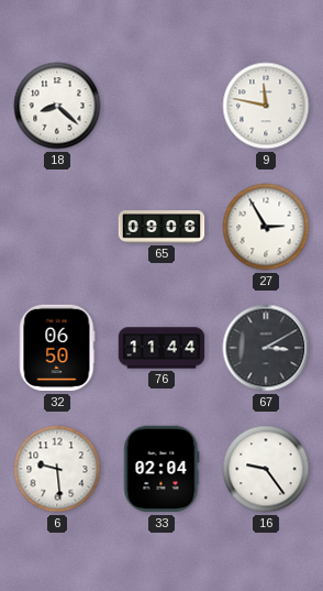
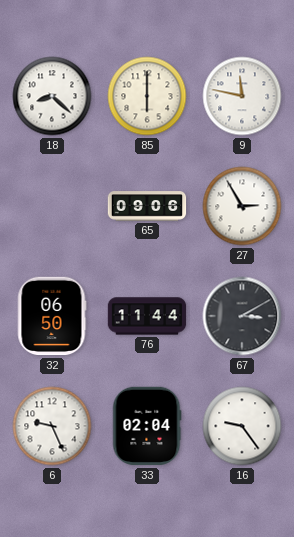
85: none -> 6:00 (147, 96)
6: 9:29 -> 9:26 (52, 426)
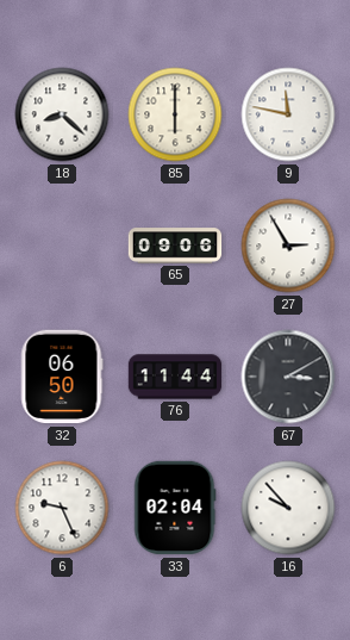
16: 9:24 -> 9:53 (288, 508)
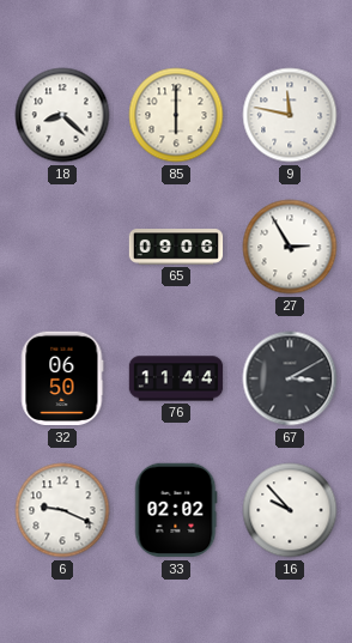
6: 9:26 -> 9:19 (62, 510)
33: 02:04 -> 02:02 (176, 510)
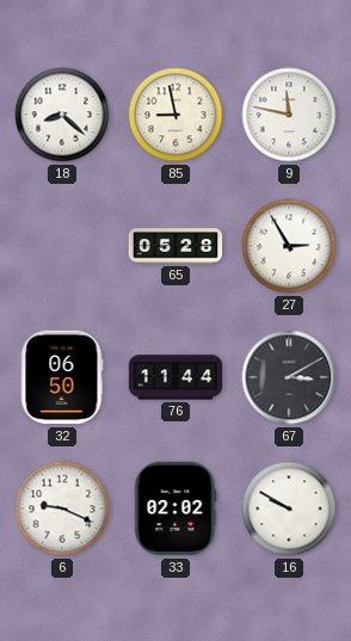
85: 6:00 -> 8:58 (176, 115)
65: 09:06 -> 05:28 (176, 246)
16: 9:53 -> 9:50 (289, 509)
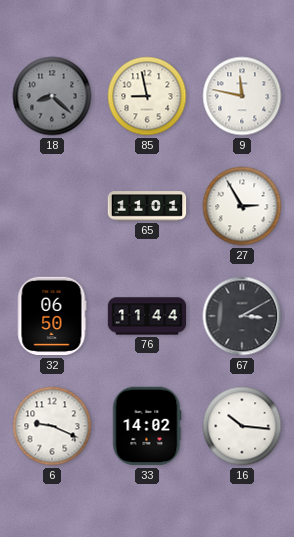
18 dial: white -> grey (52, 96)
65: 05:28 -> 11:01 (147, 206)
33: 02:02 -> 14:02 (147, 426)
16: 9:50 -> 10:16 (242, 426)
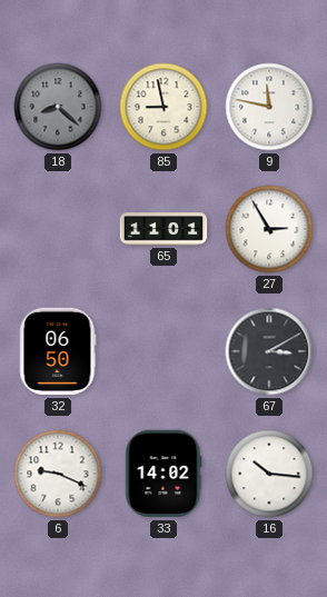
76: 11:44 -> none (147, 316)
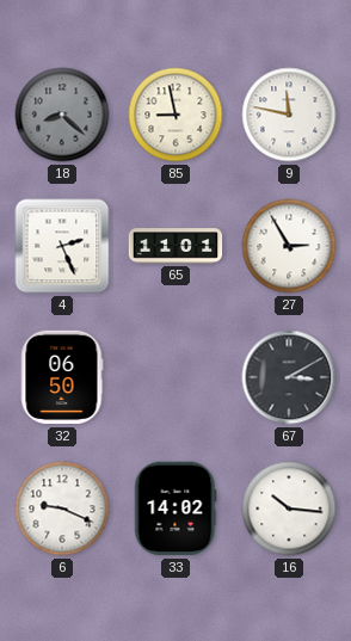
4: none -> 2:26 (62, 246)
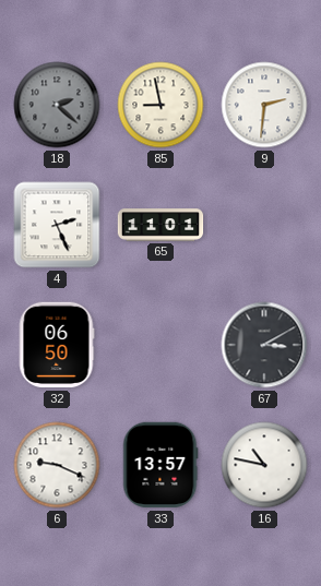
18: 8:22 -> 2:22 (57, 105)
9: 11:47 -> 2:31 (264, 105)
27: 2:55 -> none (289, 246)
33: 14:02 -> 13:57 (160, 465)
16: 10:16 -> 10:47 (264, 465)
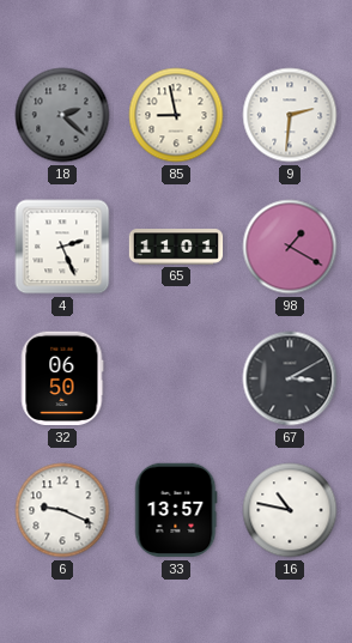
98: none -> 1:20 (290, 247)
